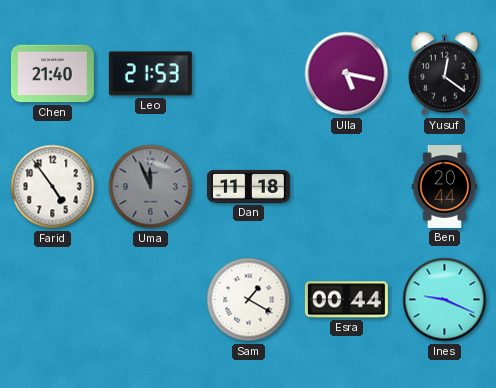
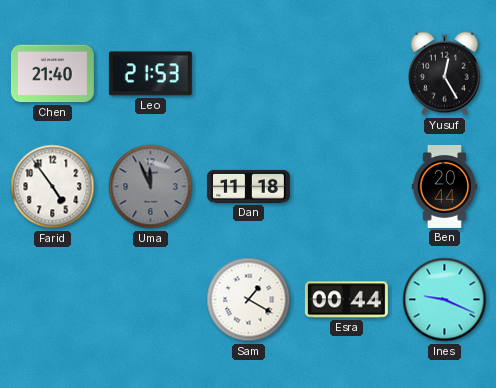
Ulla: 5:17 -> none (347, 74)
Yusuf: 12:21 -> 12:25 (445, 74)
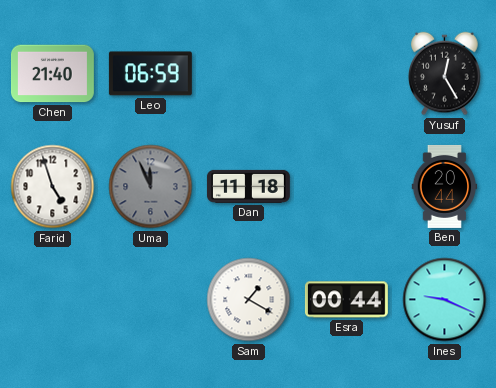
Leo: 21:53 -> 06:59 (150, 74)
Farid: 4:54 -> 4:57 (53, 187)
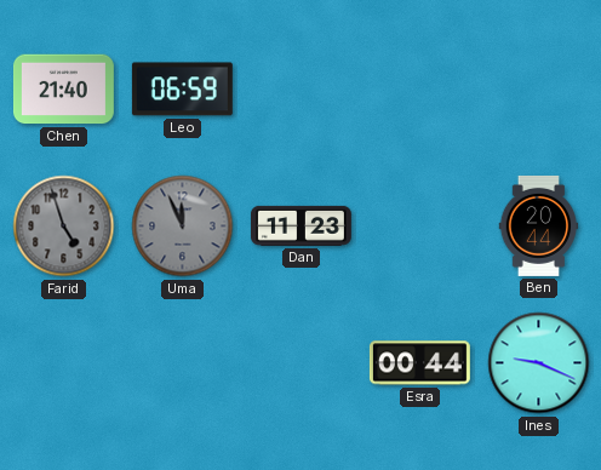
Yusuf: 12:25 -> none (445, 74)
Farid dial: white -> grey (64, 227)
Dan: 11:18 -> 11:23 (300, 225)
Sam: 1:20 -> none (249, 300)
